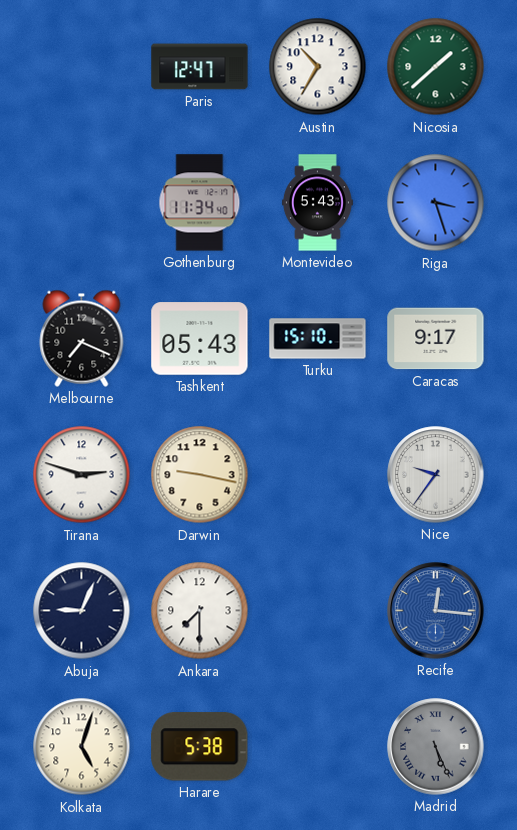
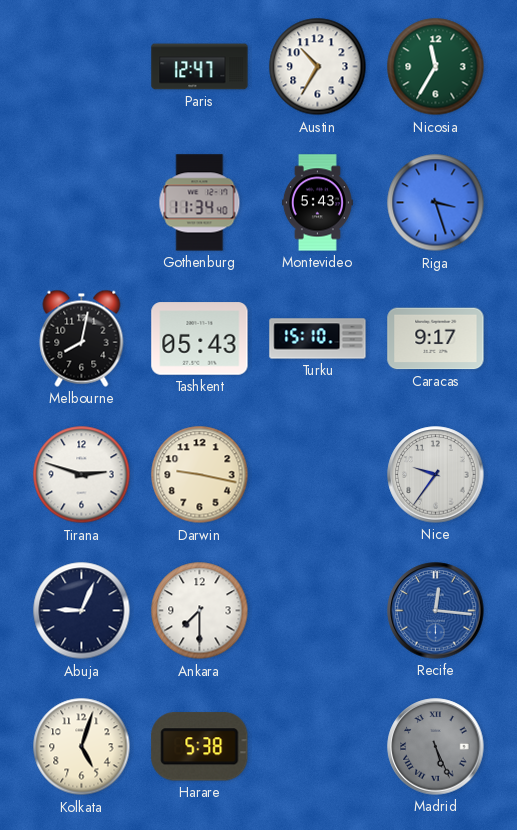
Nicosia: 1:38 -> 11:35 (436, 67)
Melbourne: 7:19 -> 8:02 (82, 338)
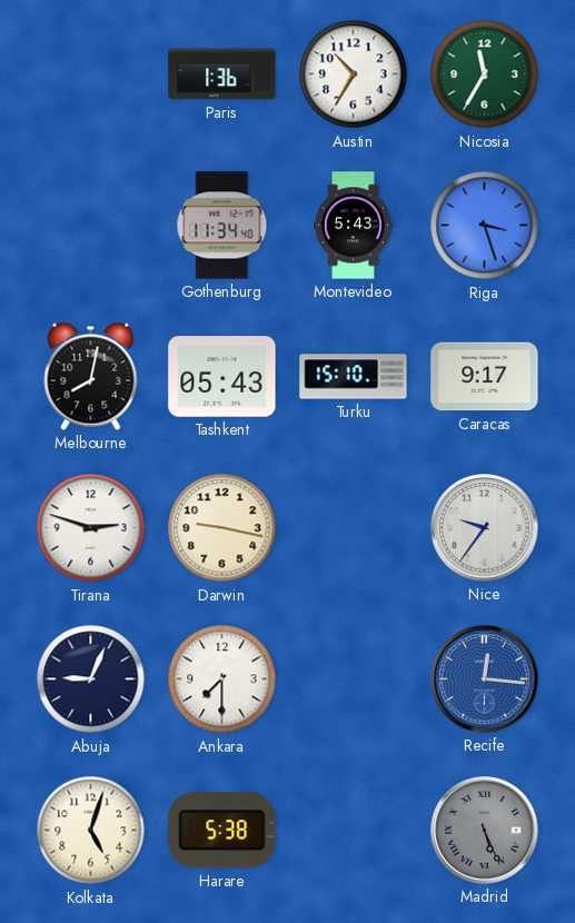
Paris: 12:47 -> 1:36 (222, 75)
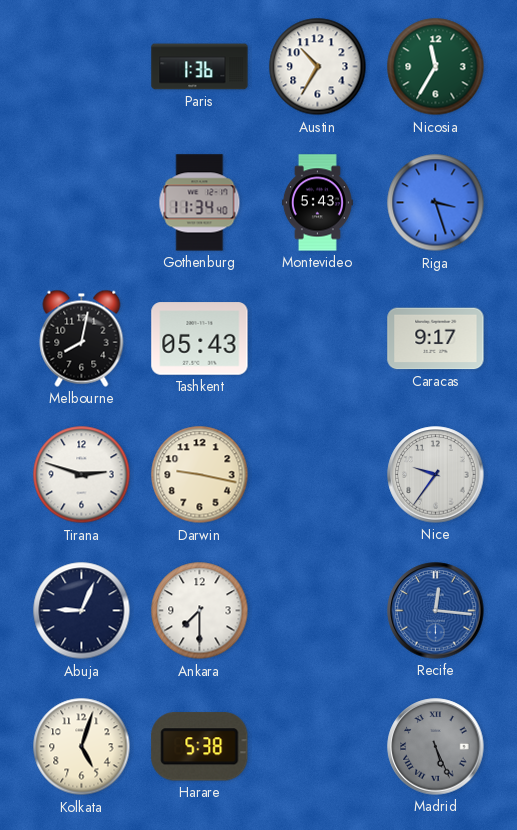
Turku: 15:10 -> none (354, 377)
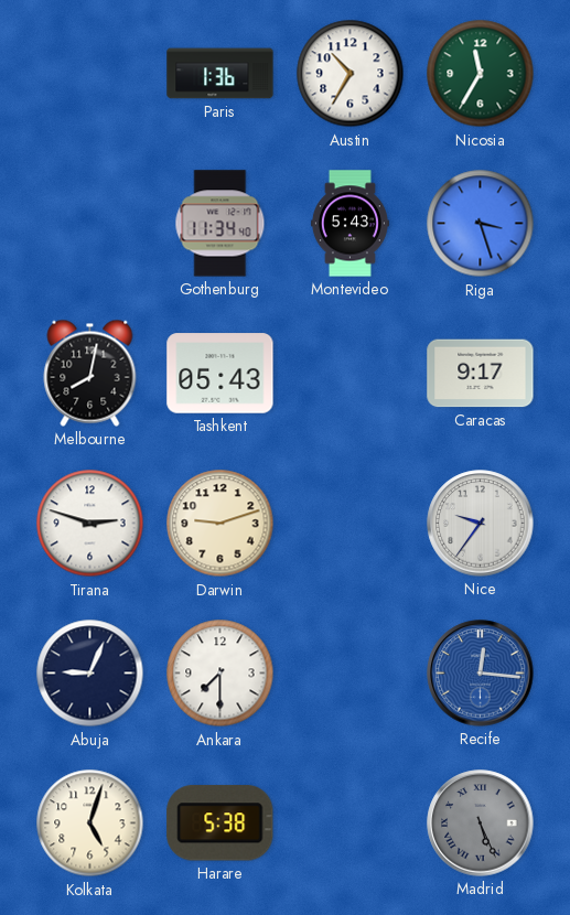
Darwin: 9:17 -> 9:12 (221, 524)
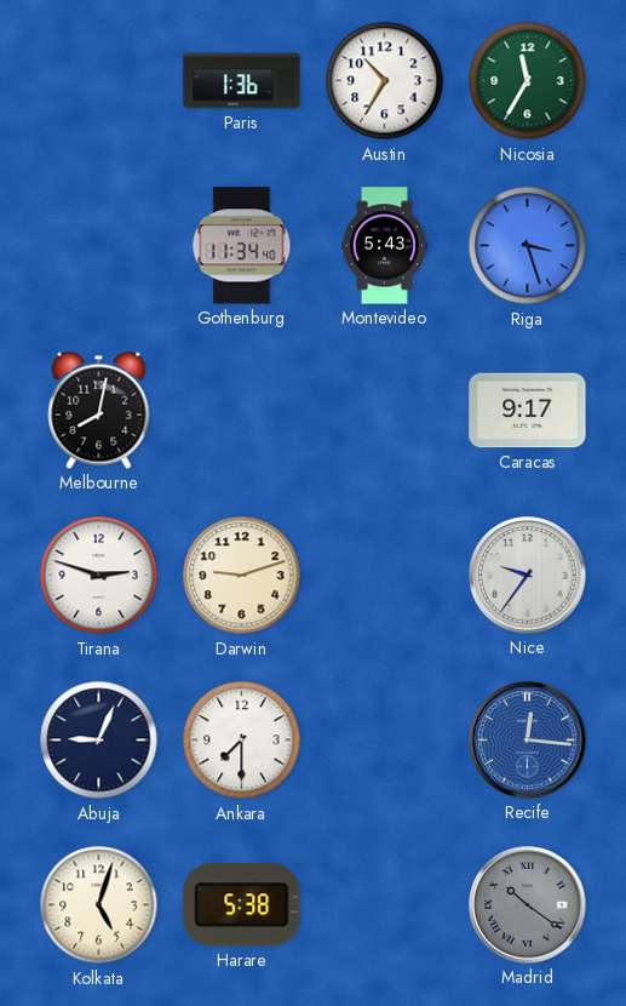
Tashkent: 05:43 -> none (221, 374)
Madrid: 5:26 -> 10:21 (528, 905)
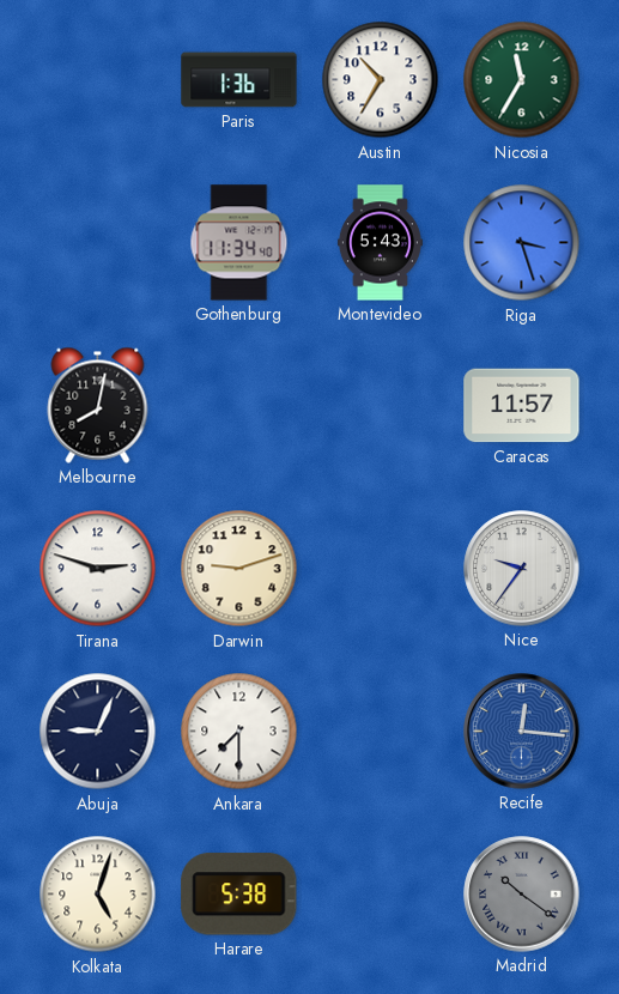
Caracas: 9:17 -> 11:57 (522, 406)
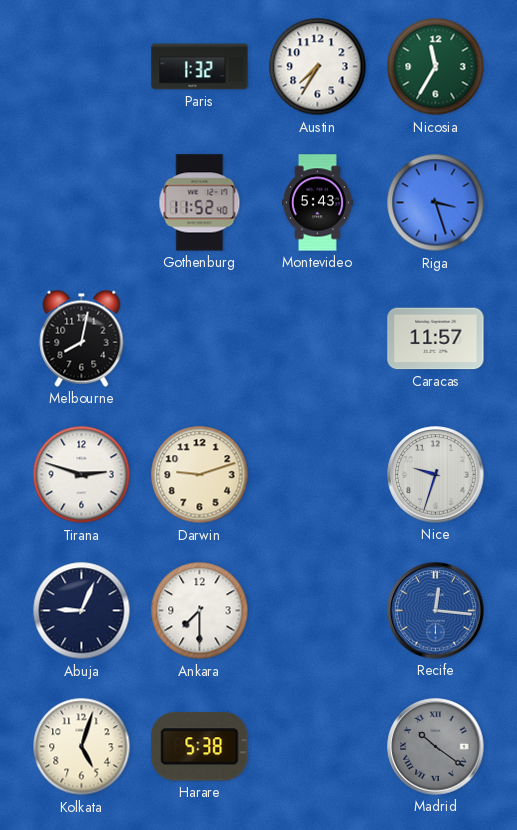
Paris: 1:36 -> 1:32 (200, 67)
Austin: 10:35 -> 7:35 (318, 67)
Gothenburg: 11:34 -> 11:52 (200, 203)
Nice: 9:36 -> 9:33 (436, 475)
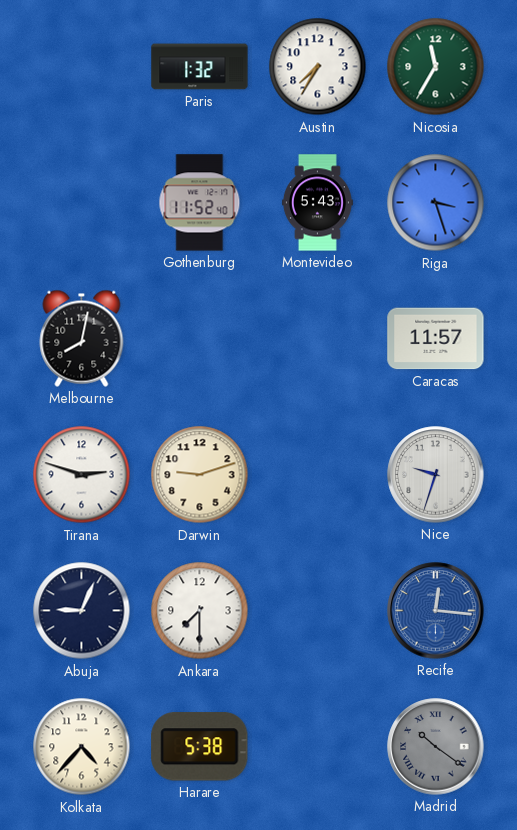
Kolkata: 5:03 -> 4:37 (82, 747)
